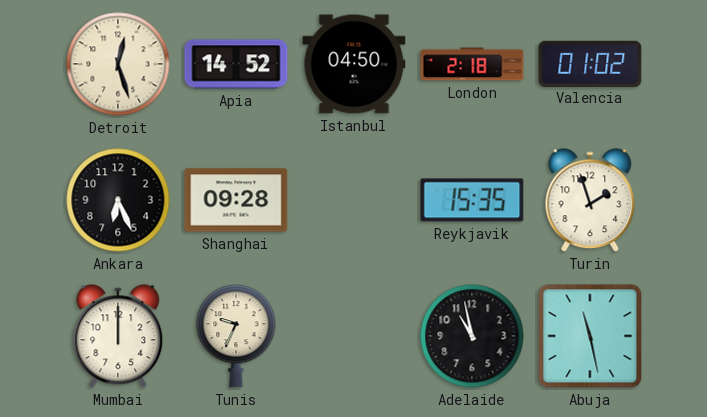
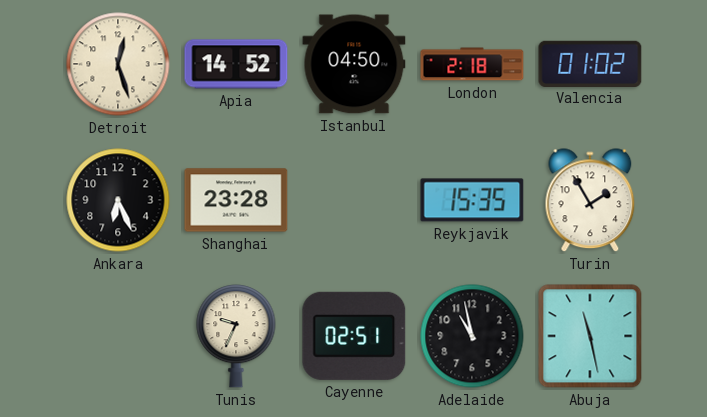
Shanghai: 09:28 -> 23:28 (236, 200)
Turin: 1:57 -> 1:55 (590, 201)
Mumbai: 12:00 -> none (118, 337)
Cayenne: none -> 02:51 (354, 336)
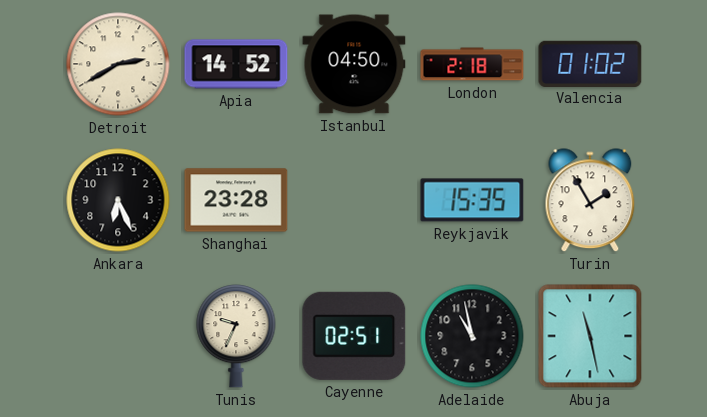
Detroit: 12:27 -> 2:40 (118, 64)
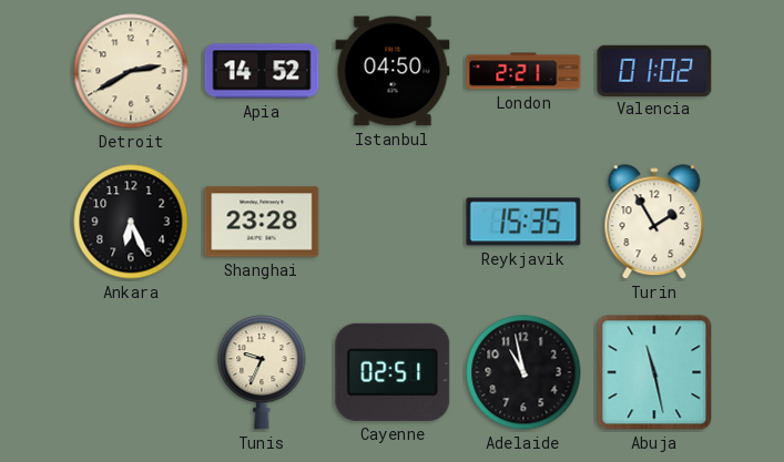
London: 2:18 -> 2:21 (523, 71)
